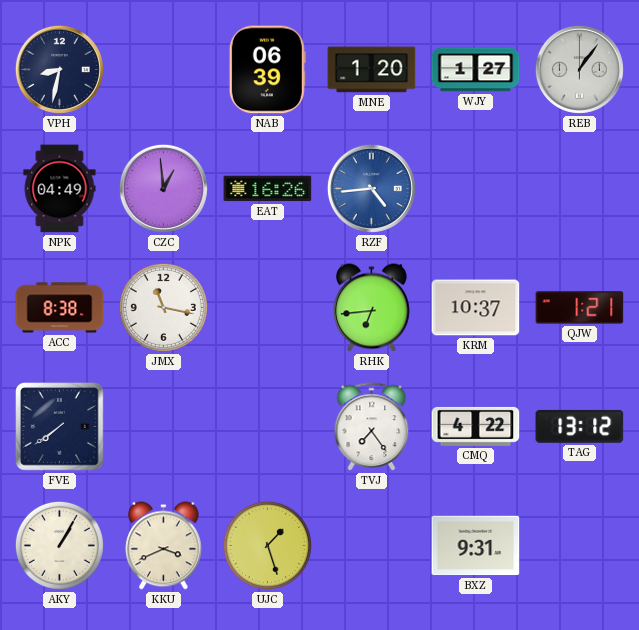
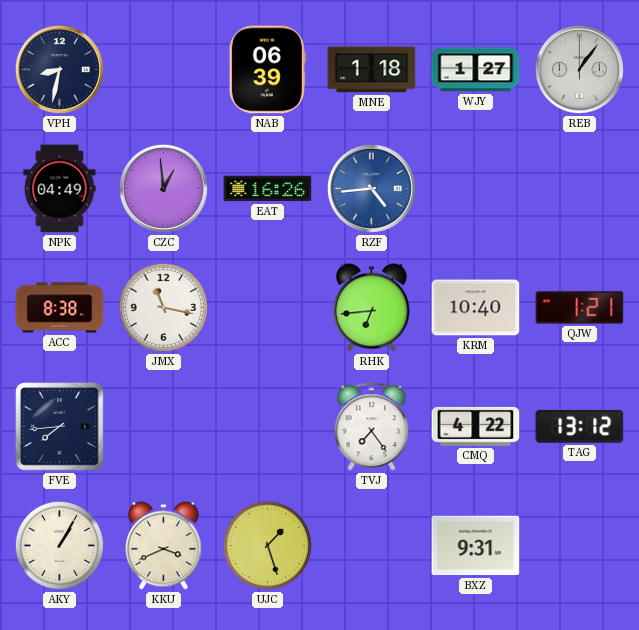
MNE: 1:20 -> 1:18 (372, 70)
KRM: 10:37 -> 10:40 (476, 308)
FVE: 7:39 -> 7:44 (60, 427)
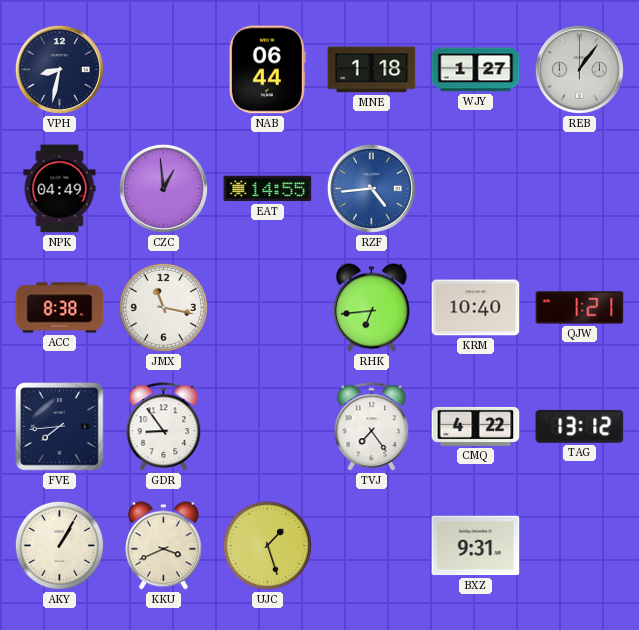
NAB: 06:39 -> 06:44 (267, 70)
EAT: 16:26 -> 14:55 (268, 189)
GDR: none -> 8:54 (164, 427)
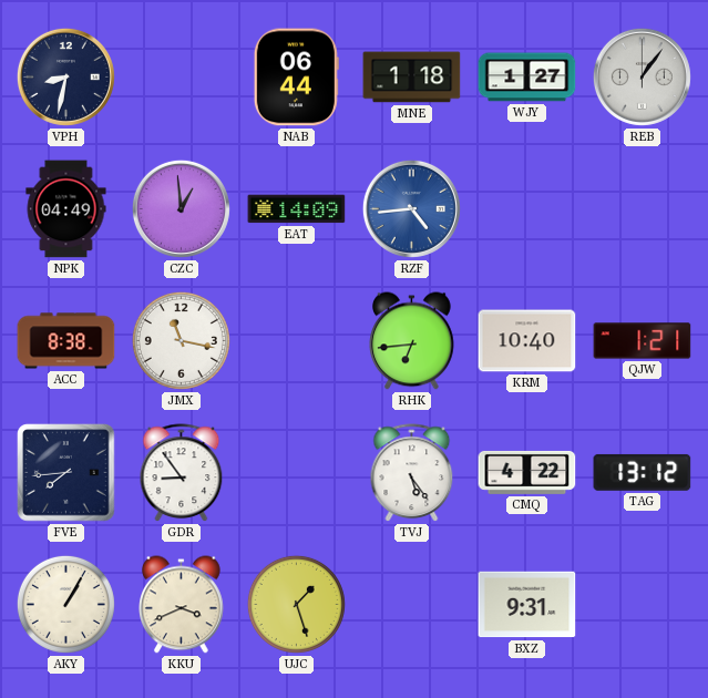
EAT: 14:55 -> 14:09 (297, 209)
TVJ: 7:24 -> 5:24 (412, 473)
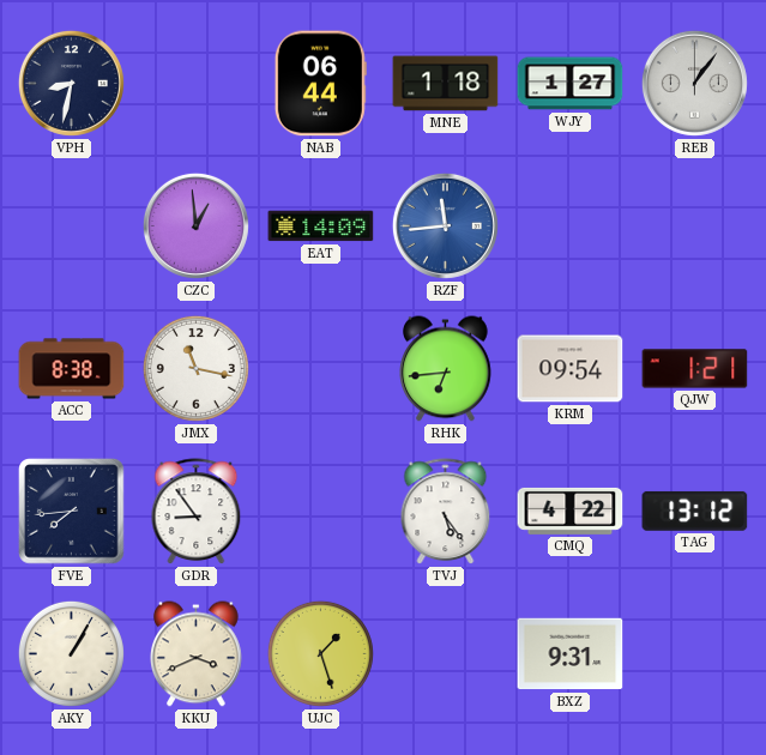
NPK: 04:49 -> none (66, 209)
RZF: 4:44 -> 11:44 (445, 225)
KRM: 10:40 -> 09:54 (571, 369)
